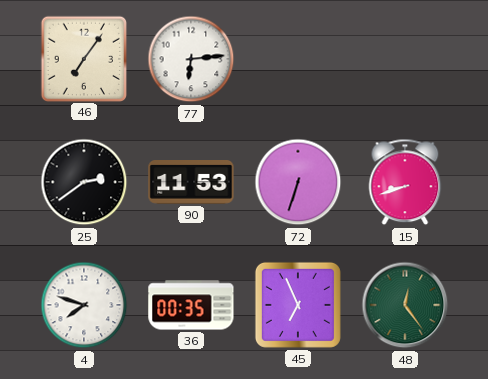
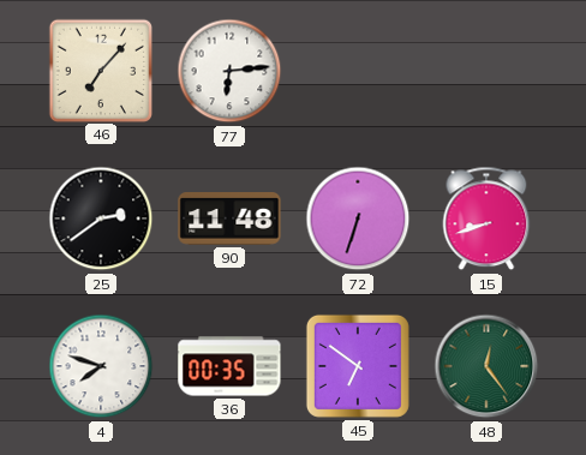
46: 7:06 -> 7:07 (100, 70)
90: 11:53 -> 11:48 (229, 220)
45: 6:56 -> 6:51 (358, 366)
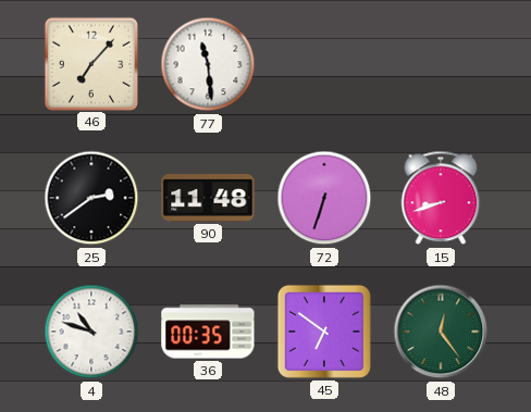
77: 6:14 -> 11:29 (208, 64)
4: 7:48 -> 10:48 (91, 332)
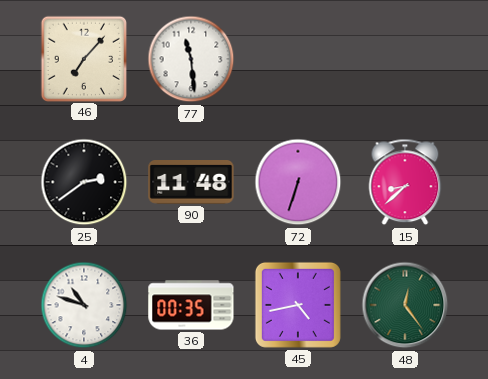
15: 8:42 -> 8:38 (405, 182)
45: 6:51 -> 4:43 (298, 305)
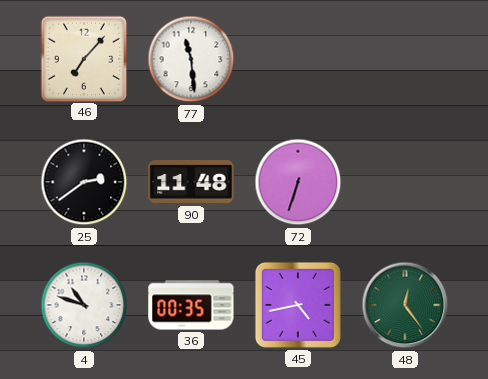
15: 8:38 -> none (405, 182)
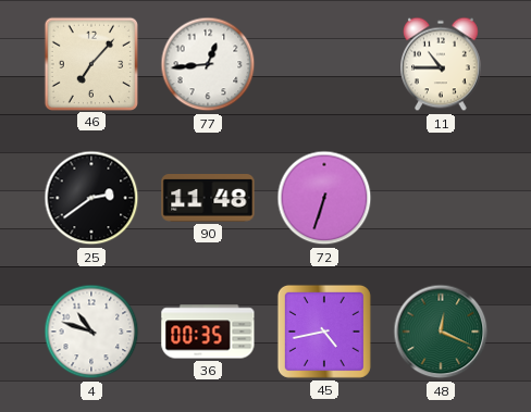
77: 11:29 -> 12:44 (208, 64)
11: none -> 10:45 (442, 64)
48: 12:24 -> 12:19 (441, 332)
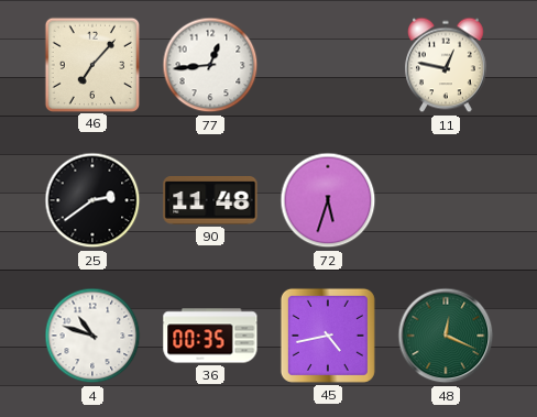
11: 10:45 -> 12:47 (447, 65)
72: 6:33 -> 5:33 (328, 200)
